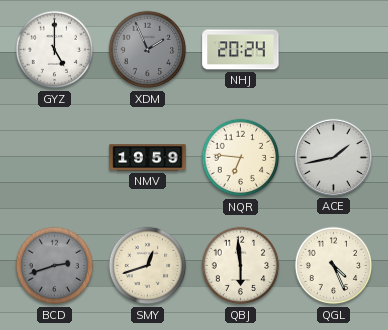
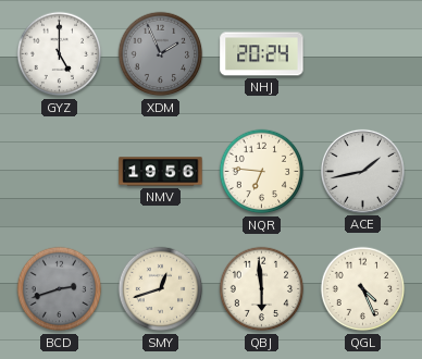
NMV: 19:59 -> 19:56 (161, 172)
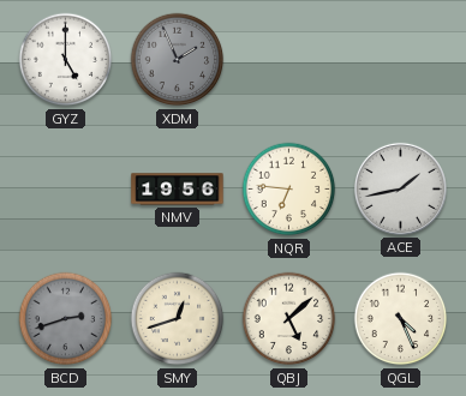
NHJ: 20:24 -> none (262, 54)
QBJ: 5:59 -> 5:08 (289, 319)
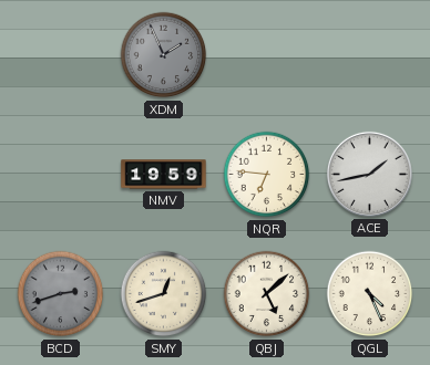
GYZ: 5:00 -> none (66, 60)
NMV: 19:56 -> 19:59 (164, 175)
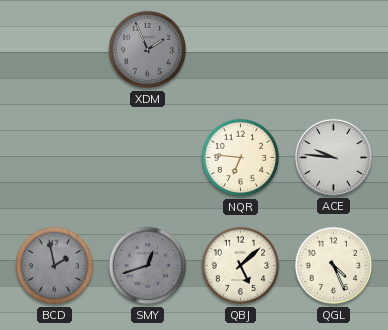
NMV: 19:59 -> none (164, 175)
ACE: 1:43 -> 9:46 (333, 157)
BCD: 2:42 -> 1:58 (55, 266)
SMY dial: cream -> grey (148, 266)
